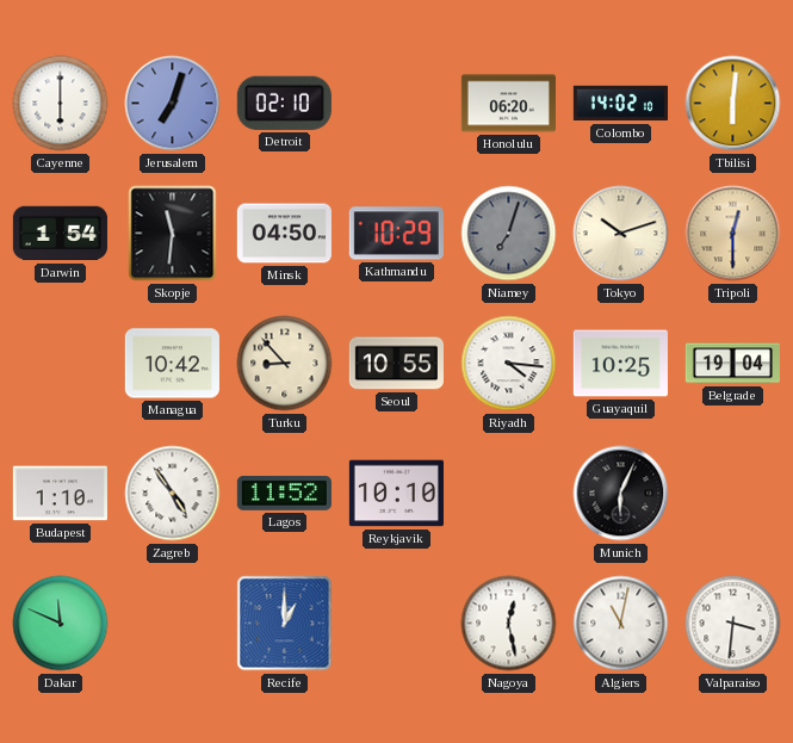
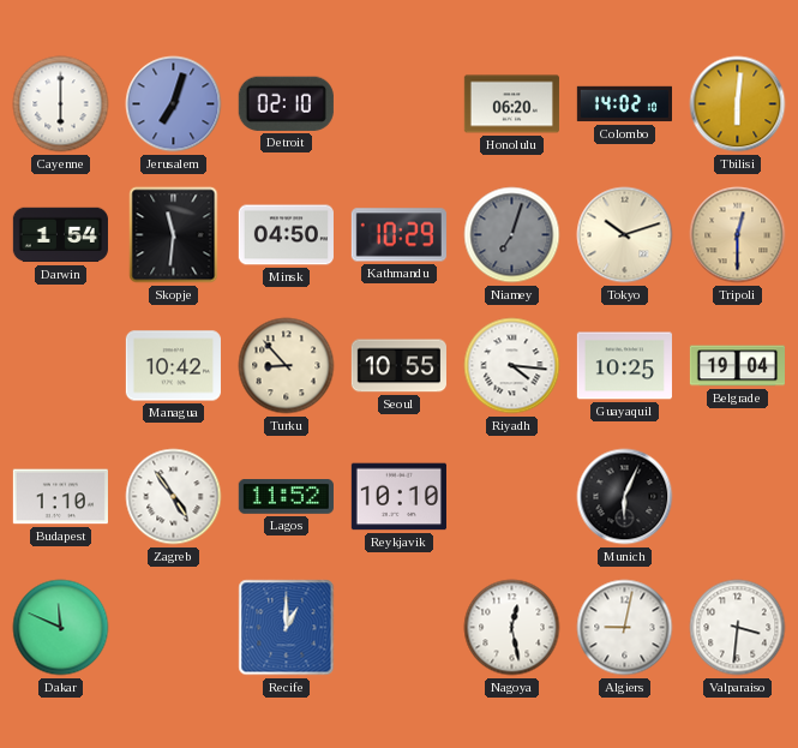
Algiers: 11:02 -> 9:02 (625, 628)
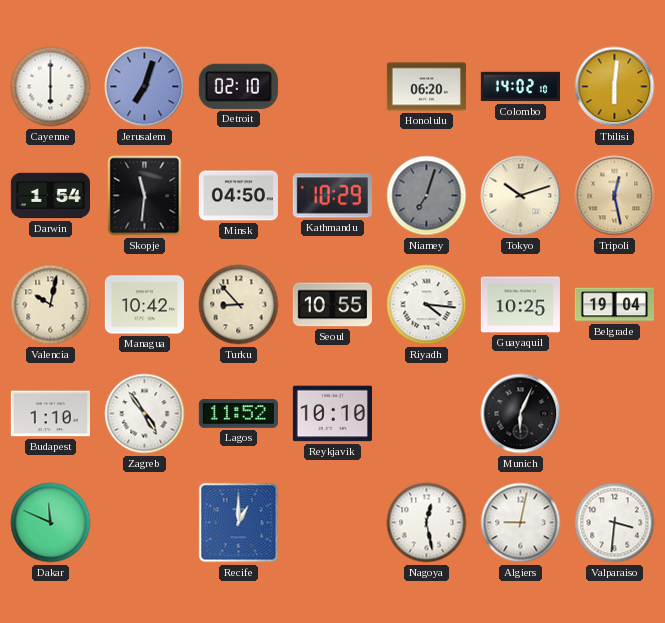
Tripoli: 12:30 -> 12:28 (615, 196)
Valencia: none -> 10:02 (51, 305)
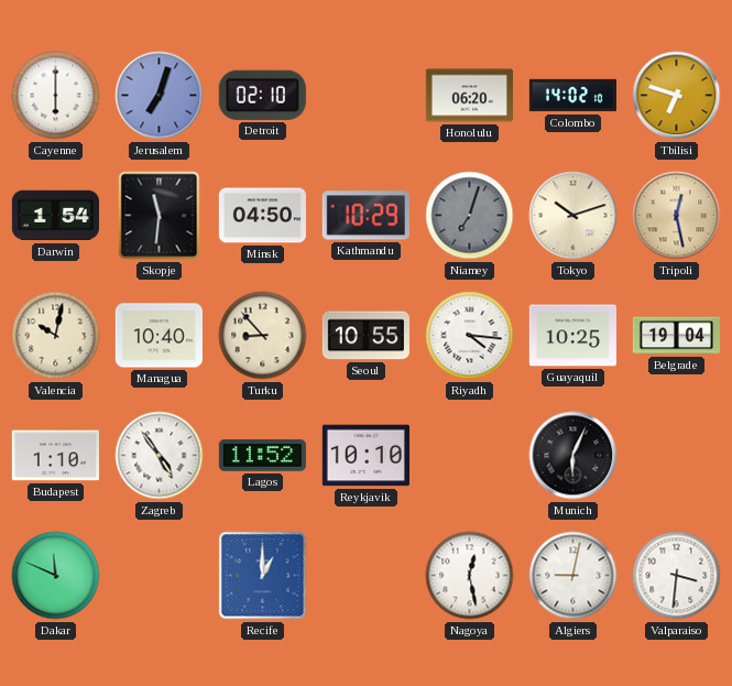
Tbilisi: 6:01 -> 6:48 (677, 96)
Managua: 10:42 -> 10:40 (159, 336)
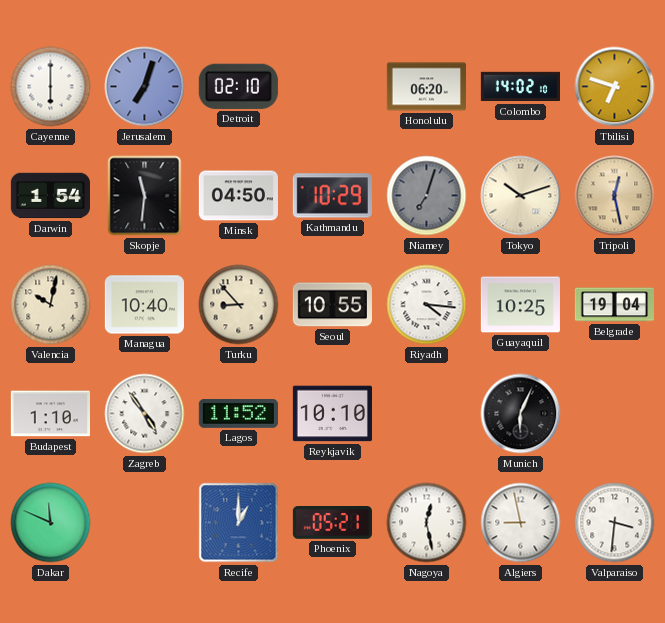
Phoenix: none -> 05:21 (332, 523)
Algiers: 9:02 -> 8:58 (521, 523)
